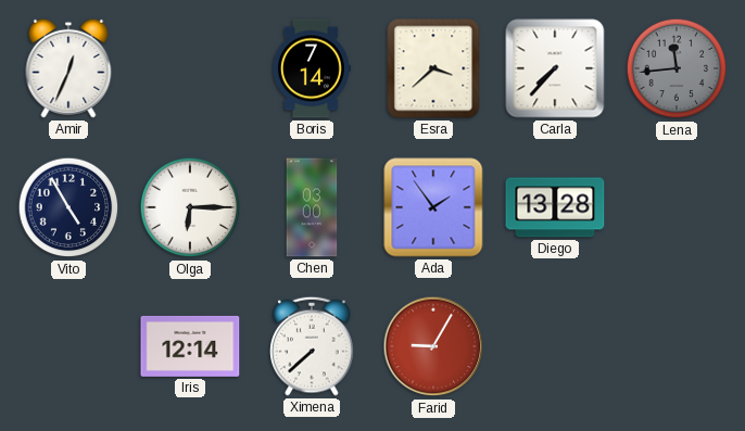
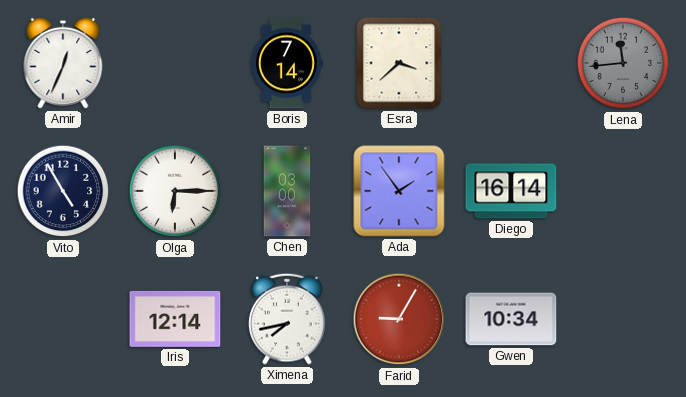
Carla: 7:37 -> none (555, 68)
Diego: 13:28 -> 16:14 (511, 191)
Ximena: 7:38 -> 7:43 (287, 319)
Gwen: none -> 10:34 (511, 319)
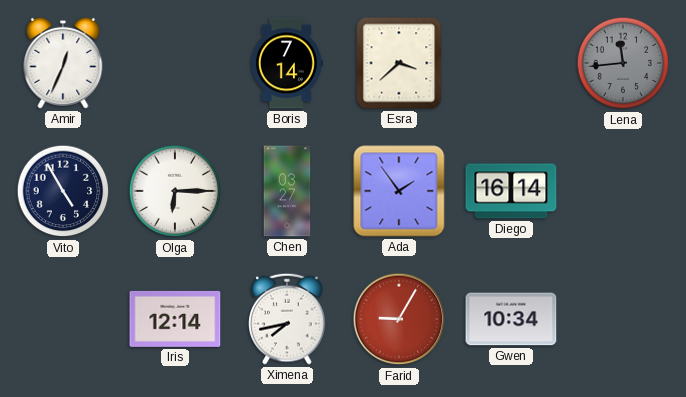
Chen: 03:00 -> 03:27 (287, 191)
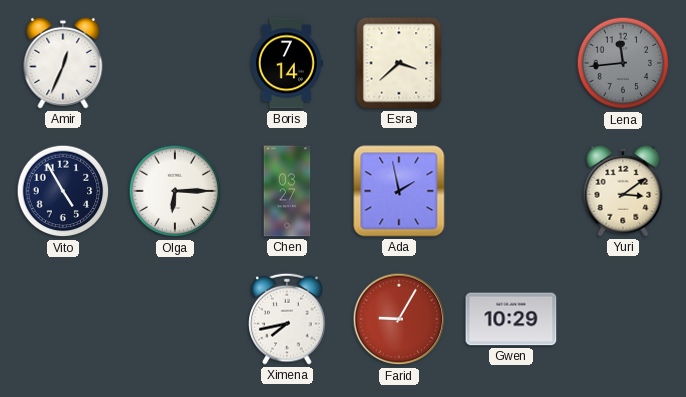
Ada: 1:54 -> 1:58 (399, 191)
Diego: 16:14 -> none (511, 191)
Yuri: none -> 3:09 (623, 191)
Iris: 12:14 -> none (175, 319)
Gwen: 10:34 -> 10:29 (511, 319)
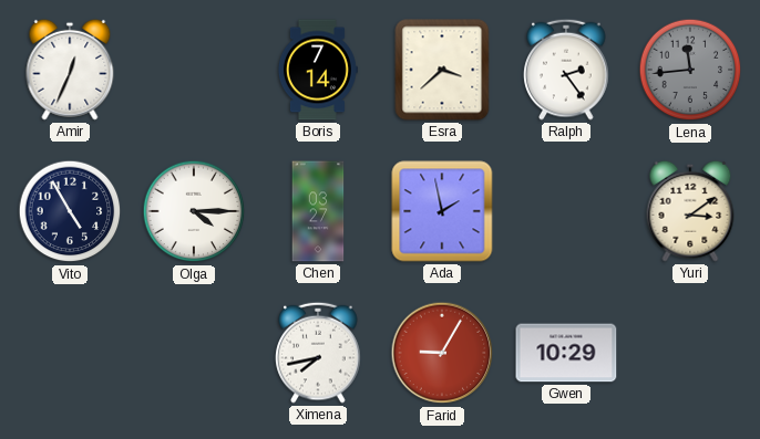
Ralph: none -> 2:24 (566, 70)
Olga: 6:15 -> 4:15 (194, 211)
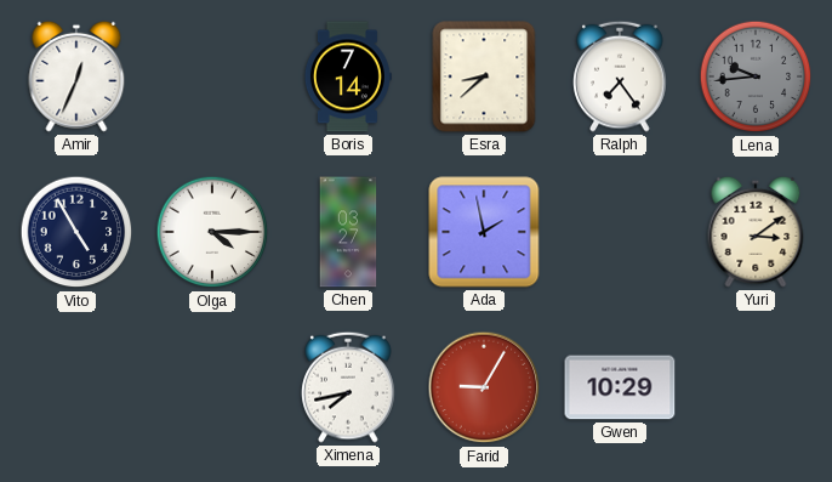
Esra: 3:38 -> 8:38 (484, 76)
Ralph: 2:24 -> 7:24 (620, 76)
Lena: 11:44 -> 9:44 (756, 76)
